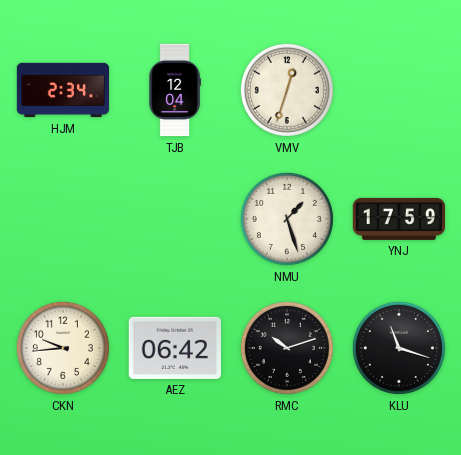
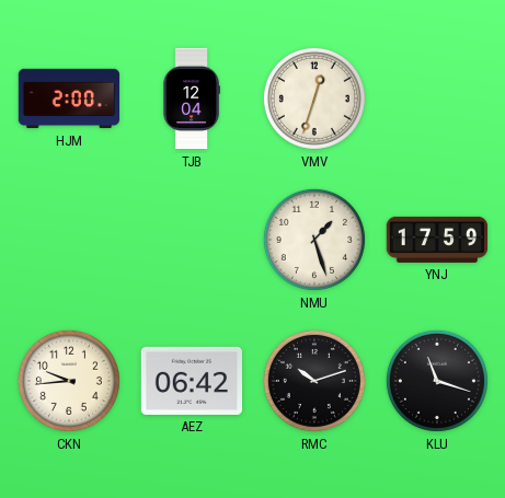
HJM: 2:34 -> 2:00 (69, 99)
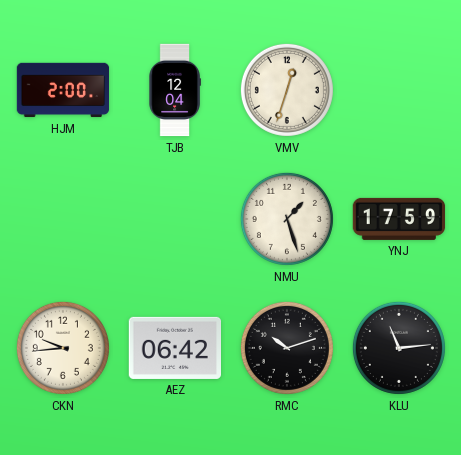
KLU: 11:18 -> 11:14 (399, 348)
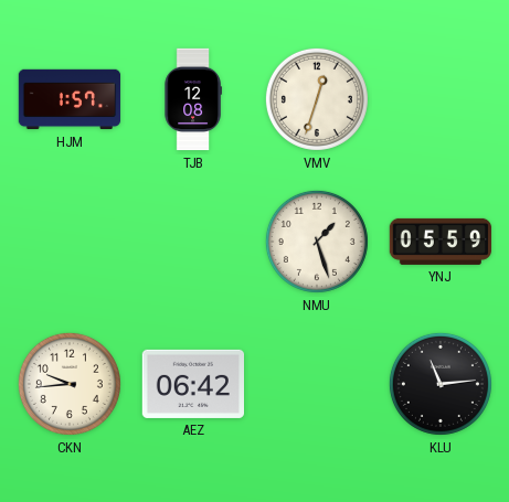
HJM: 2:00 -> 1:57 (70, 99)
TJB: 12:04 -> 12:08 (193, 99)
YNJ: 17:59 -> 05:59 (441, 242)
RMC: 10:12 -> none (287, 348)
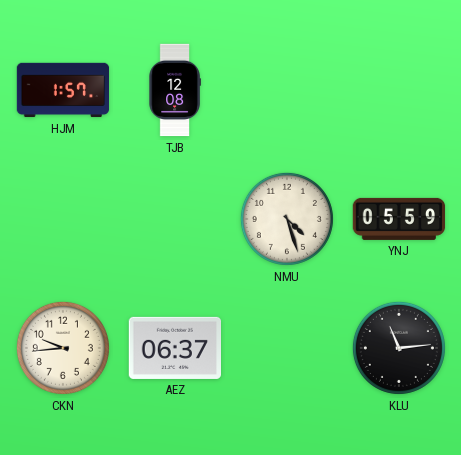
VMV: 12:33 -> none (317, 99)
NMU: 1:27 -> 4:27 (287, 219)
AEZ: 06:42 -> 06:37 (175, 348)
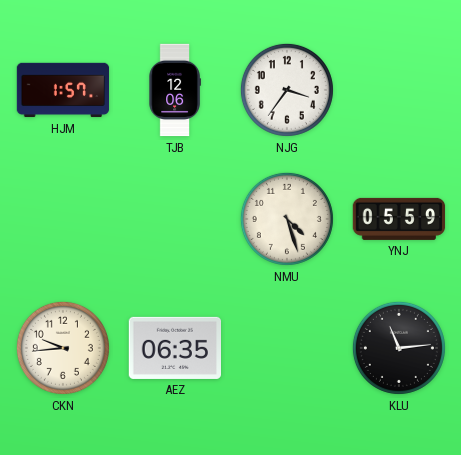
TJB: 12:08 -> 12:06 (175, 90)
NJG: none -> 3:36 (287, 90)
AEZ: 06:37 -> 06:35 (175, 348)
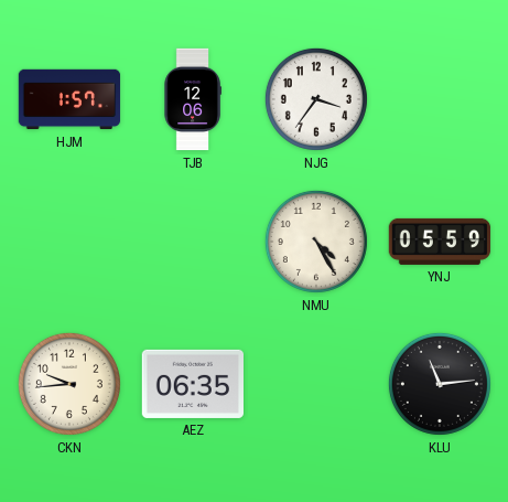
NMU: 4:27 -> 4:25 (316, 242)
